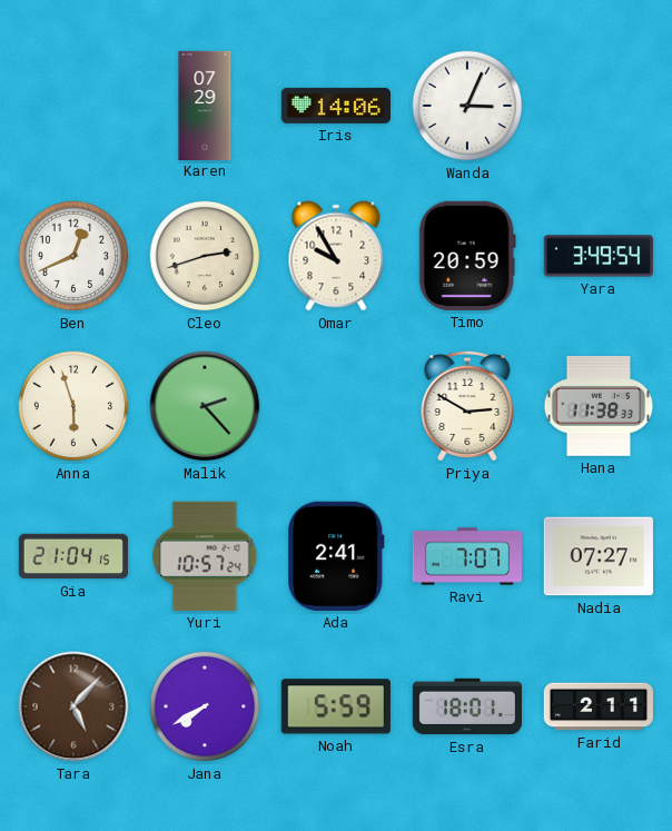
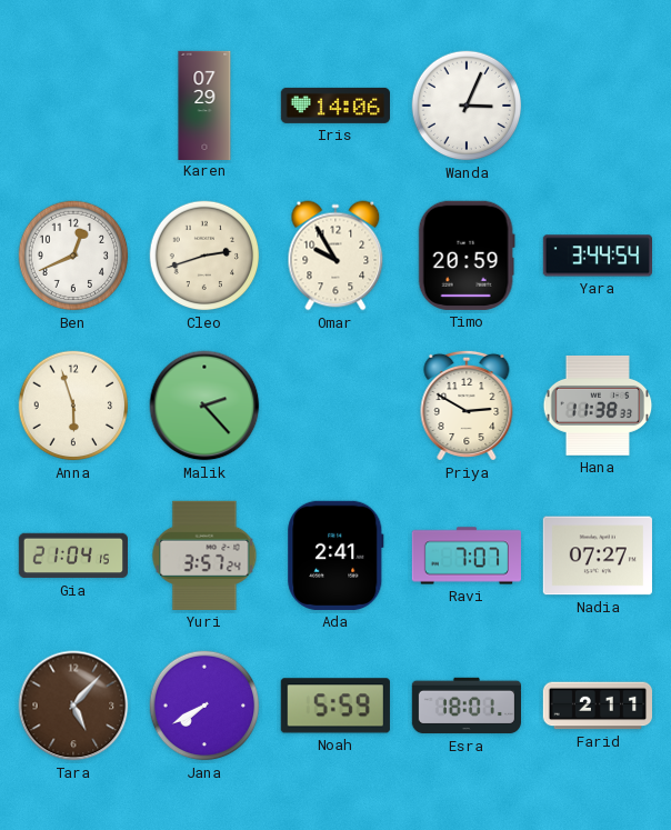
Yara: 3:49 -> 3:44 (597, 256)
Yuri: 10:57 -> 3:57 (204, 556)
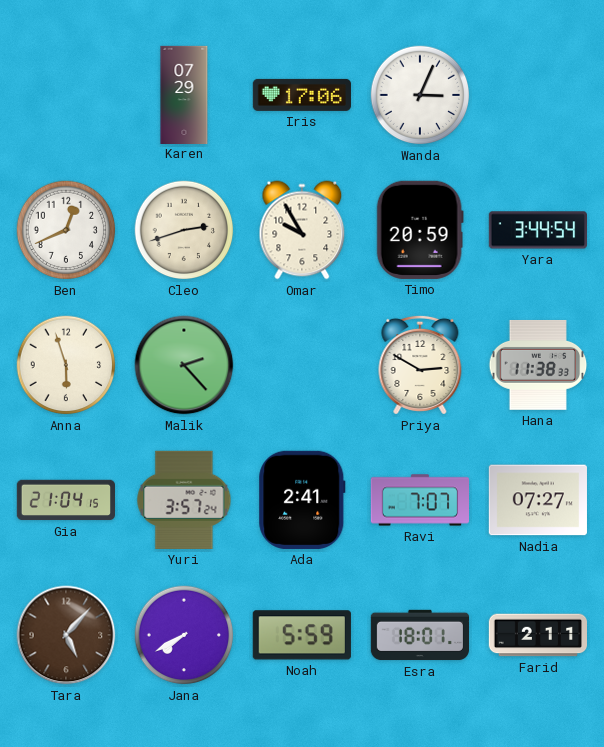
Iris: 14:06 -> 17:06 (302, 95)
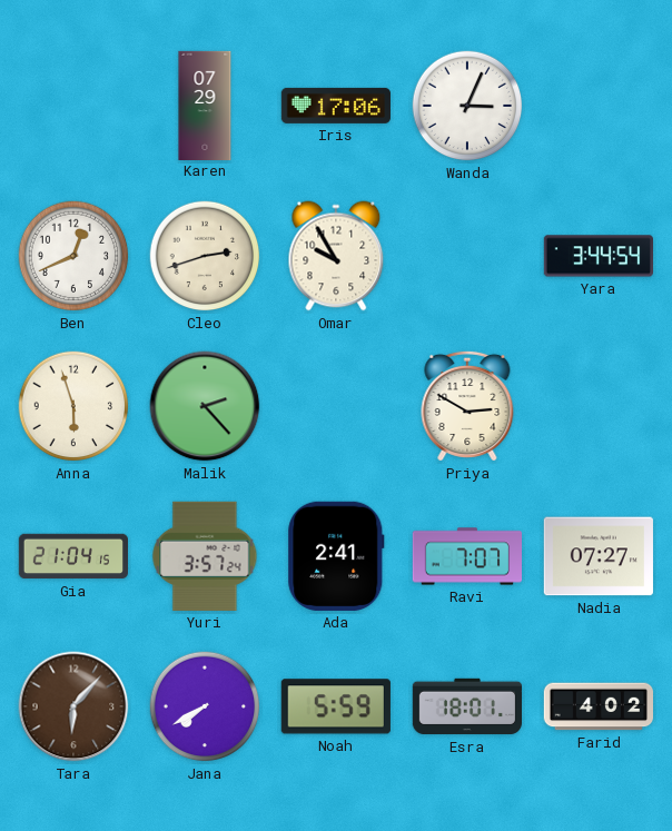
Timo: 20:59 -> none (420, 230)
Hana: 11:38 -> none (538, 365)
Tara: 5:07 -> 6:07 (73, 706)
Farid: 2:11 -> 4:02 (597, 706)
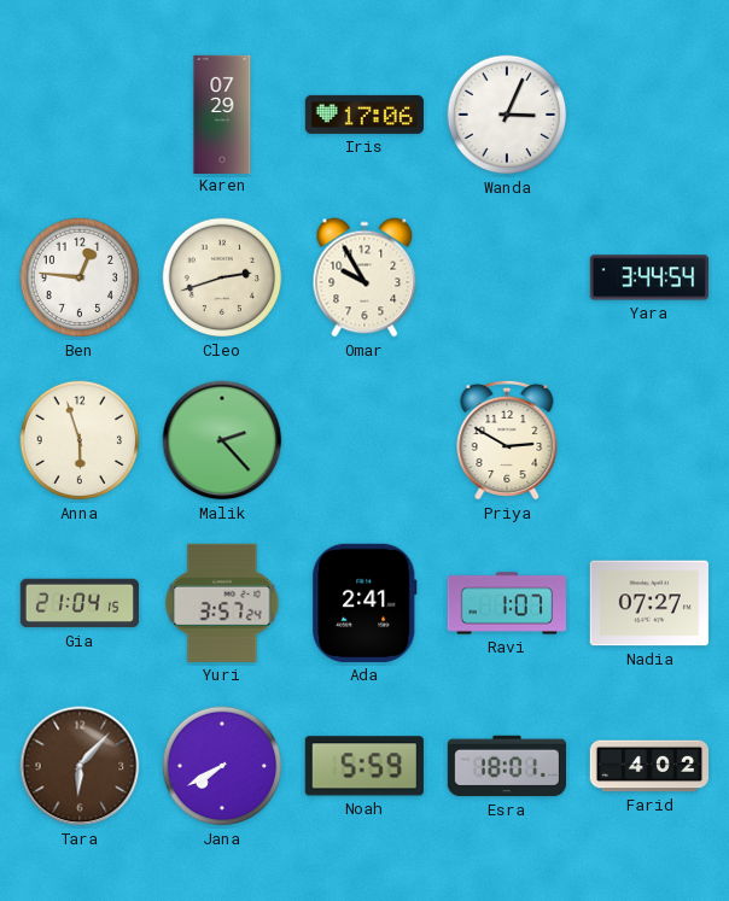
Ben: 12:41 -> 12:46 (80, 277)
Ravi: 7:07 -> 1:07 (506, 603)
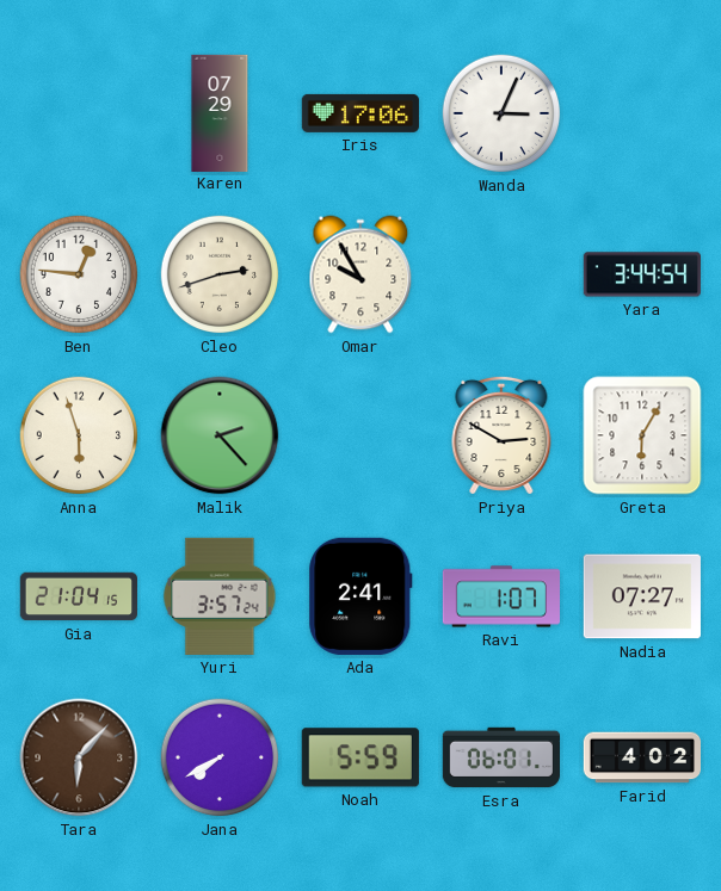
Greta: none -> 6:05 (642, 435)
Esra: 18:01 -> 06:01 (500, 757)
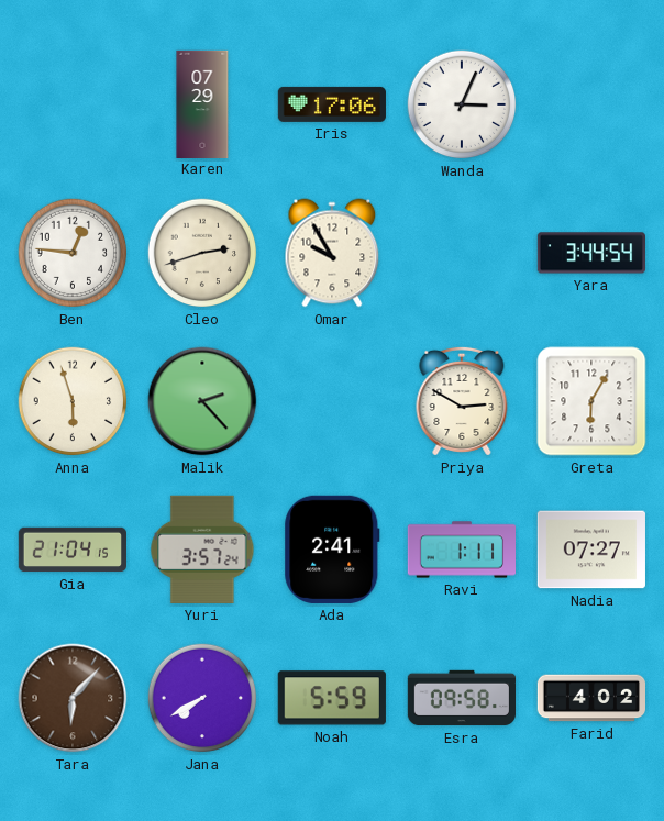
Ravi: 1:07 -> 1:11 (461, 550)
Esra: 06:01 -> 09:58 (461, 698)
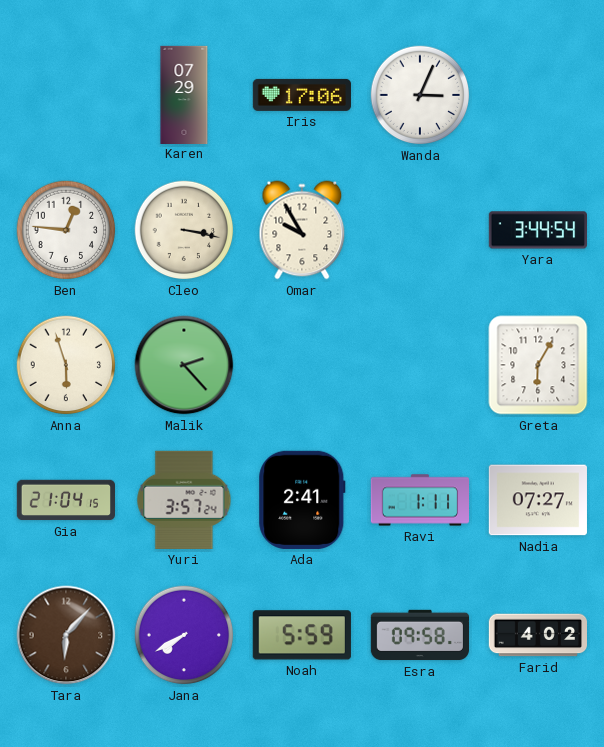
Cleo: 2:42 -> 3:17 (184, 230)
Priya: 2:50 -> none (462, 401)
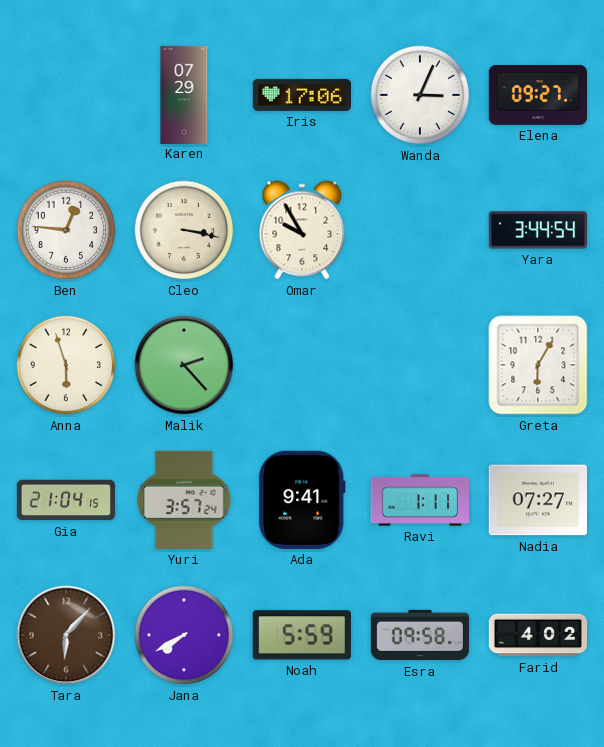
Elena: none -> 09:27 (537, 95)
Ada: 2:41 -> 9:41 (302, 500)
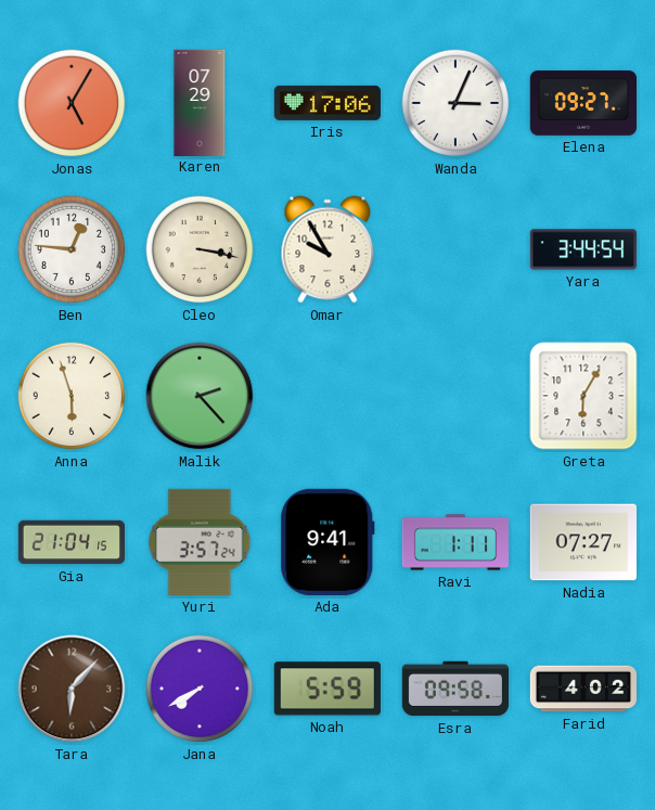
Jonas: none -> 5:05 (72, 103)
